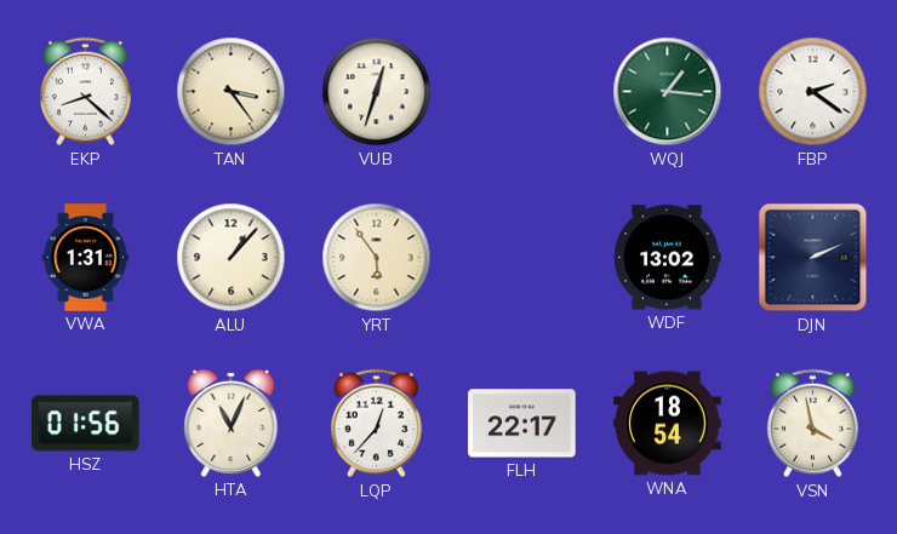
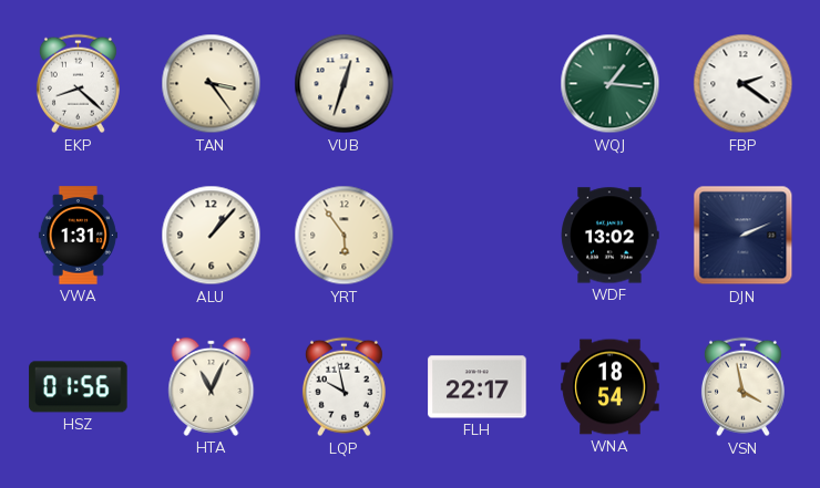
LQP: 12:37 -> 9:58 (344, 387)
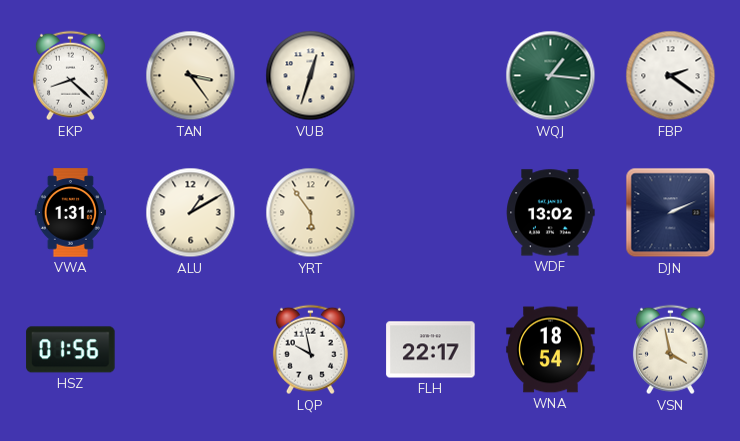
ALU: 1:07 -> 1:10 (191, 213)
HTA: 11:04 -> none (212, 386)
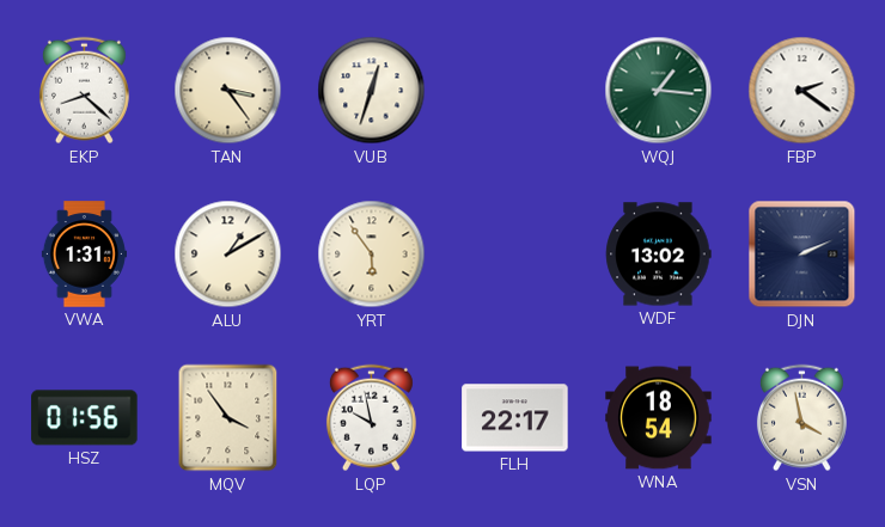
MQV: none -> 3:54 (228, 418)
